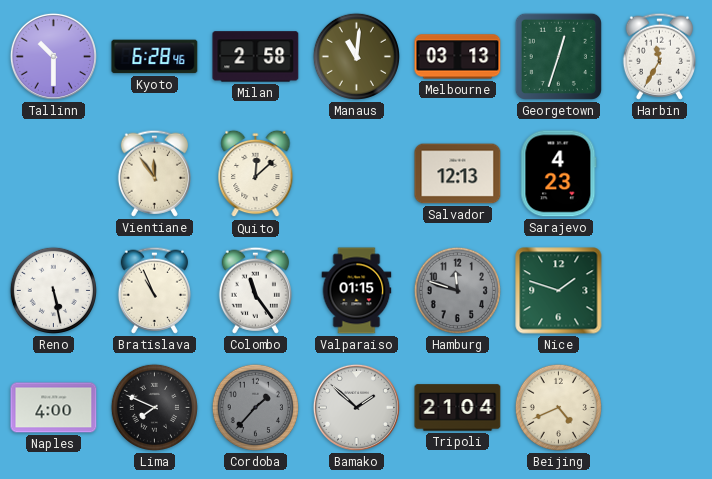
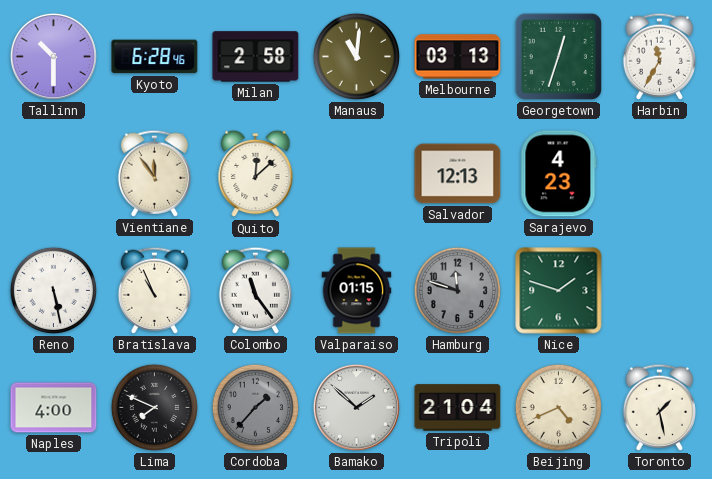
Toronto: none -> 1:28 (659, 407)
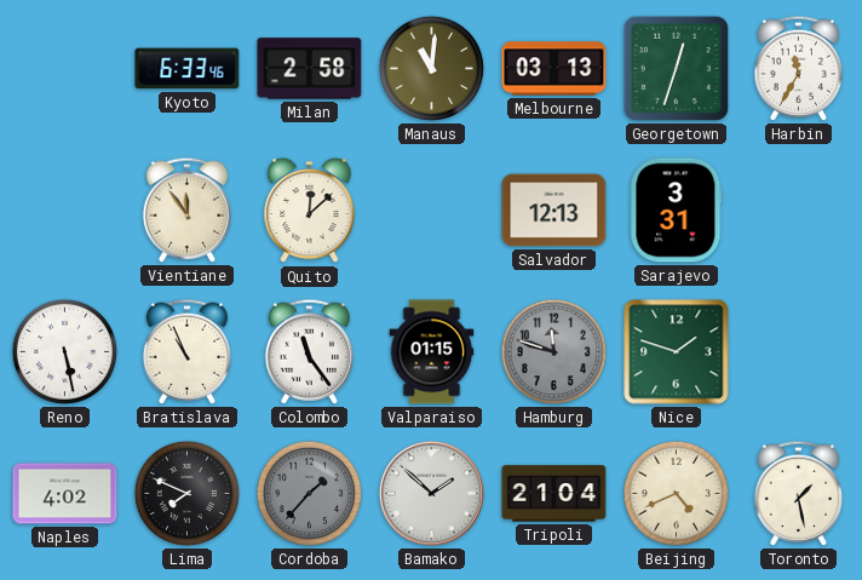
Tallinn: 10:30 -> none (53, 56)
Kyoto: 6:28 -> 6:33 (188, 69)
Sarajevo: 4:23 -> 3:31 (677, 211)
Naples: 4:00 -> 4:02 (65, 494)
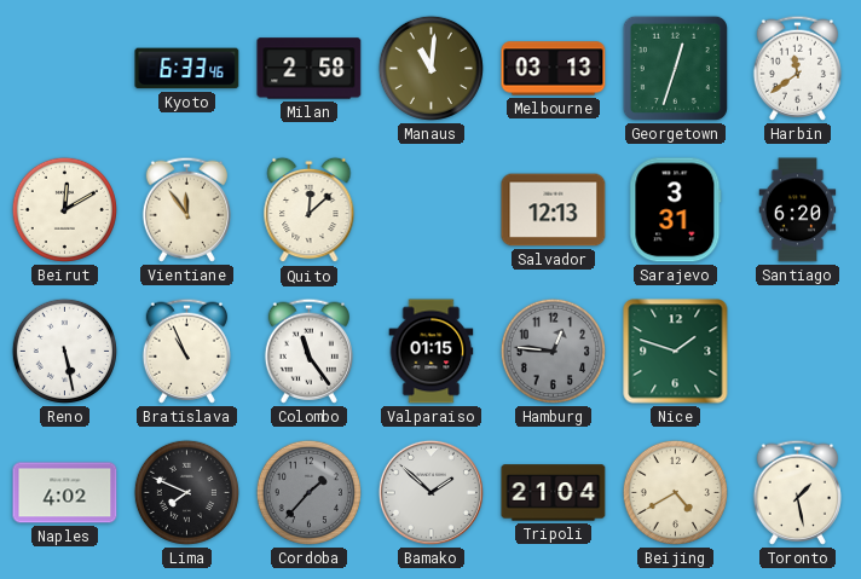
Harbin: 11:35 -> 11:39 (797, 68)
Beirut: none -> 12:10 (64, 209)
Santiago: none -> 6:20 (798, 210)
Hamburg: 11:48 -> 12:46 (553, 351)
Beijing: 4:41 -> 4:40 (675, 492)
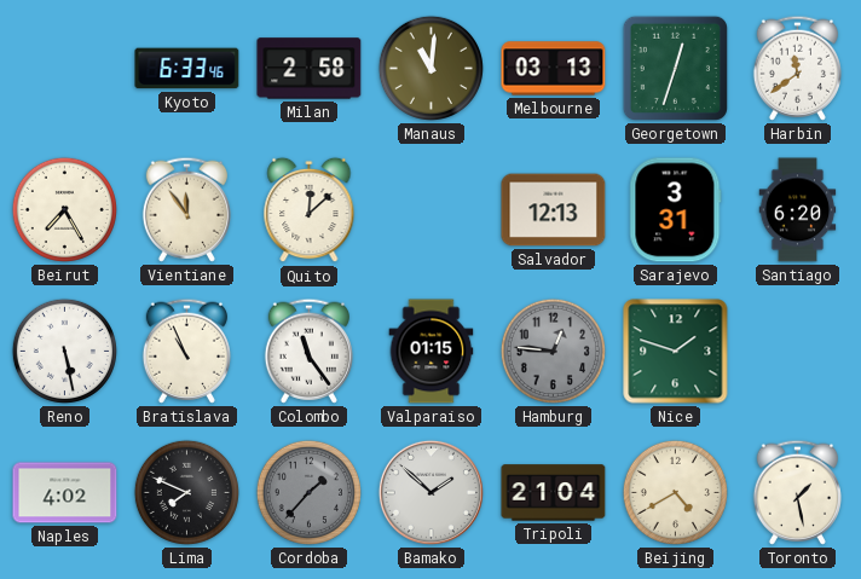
Beirut: 12:10 -> 7:25 (64, 209)
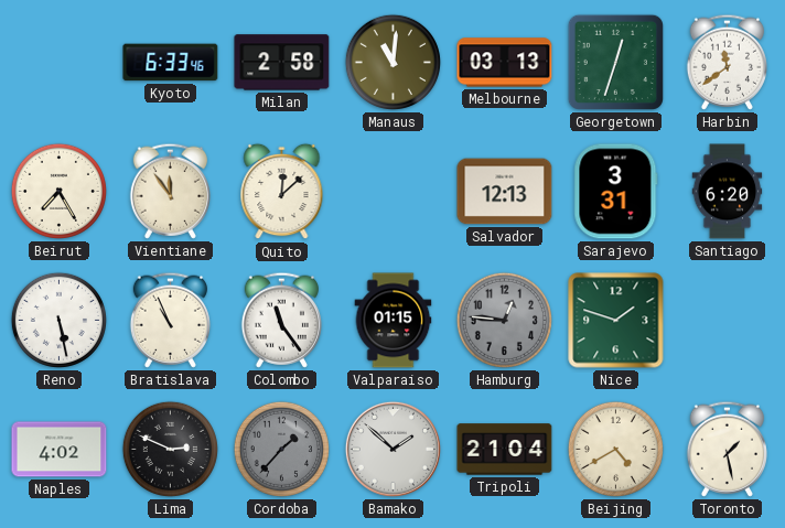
Lima: 7:49 -> 2:49 (170, 449)
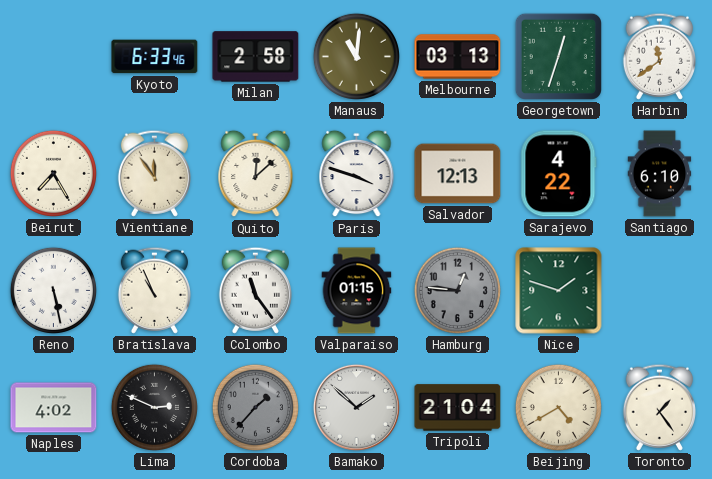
Paris: none -> 3:48 (357, 174)
Sarajevo: 3:31 -> 4:22 (559, 174)
Santiago: 6:20 -> 6:10 (660, 174)
Toronto: 1:28 -> 1:24 (659, 407)
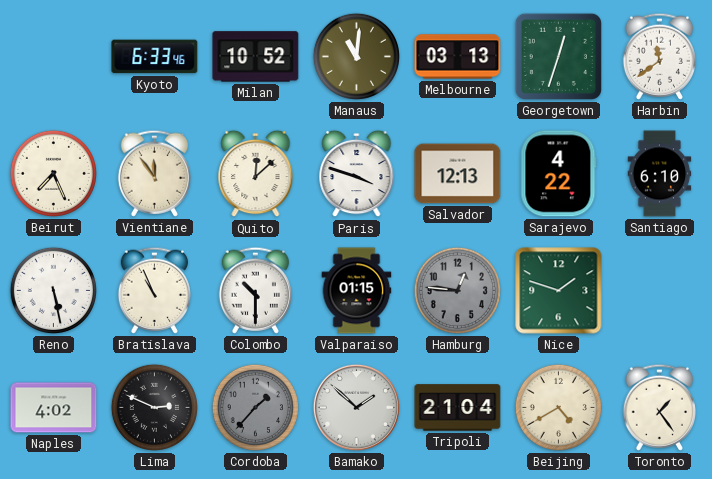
Milan: 2:58 -> 10:52 (256, 57)
Beirut: 7:25 -> 7:26 (53, 173)
Colombo: 11:24 -> 10:30 (255, 290)
